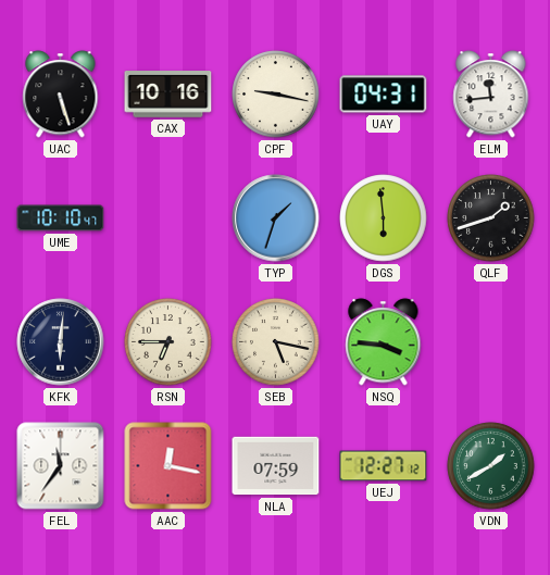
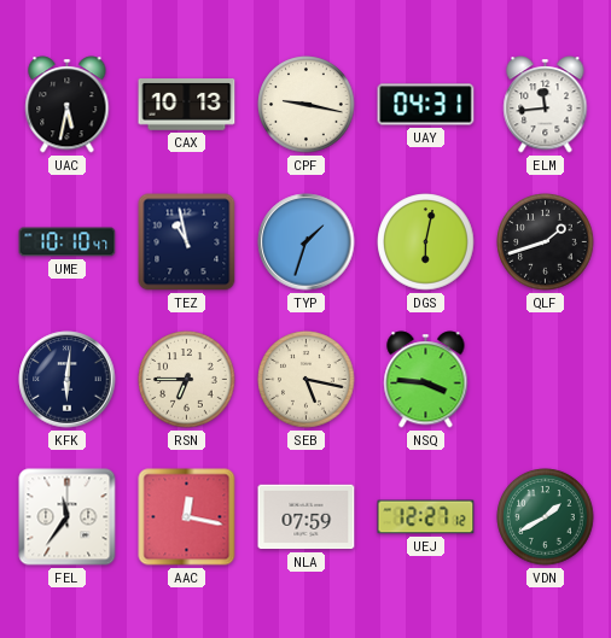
UAC: 5:27 -> 5:32 (68, 105)
CAX: 10:16 -> 10:13 (187, 105)
TEZ: none -> 10:58 (187, 242)
DGS: 5:59 -> 6:02 (426, 242)
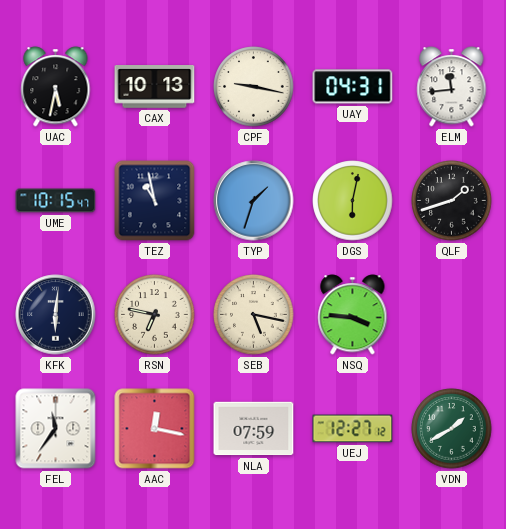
UME: 10:10 -> 10:15 (56, 201)
RSN: 6:45 -> 6:47 (155, 315)
